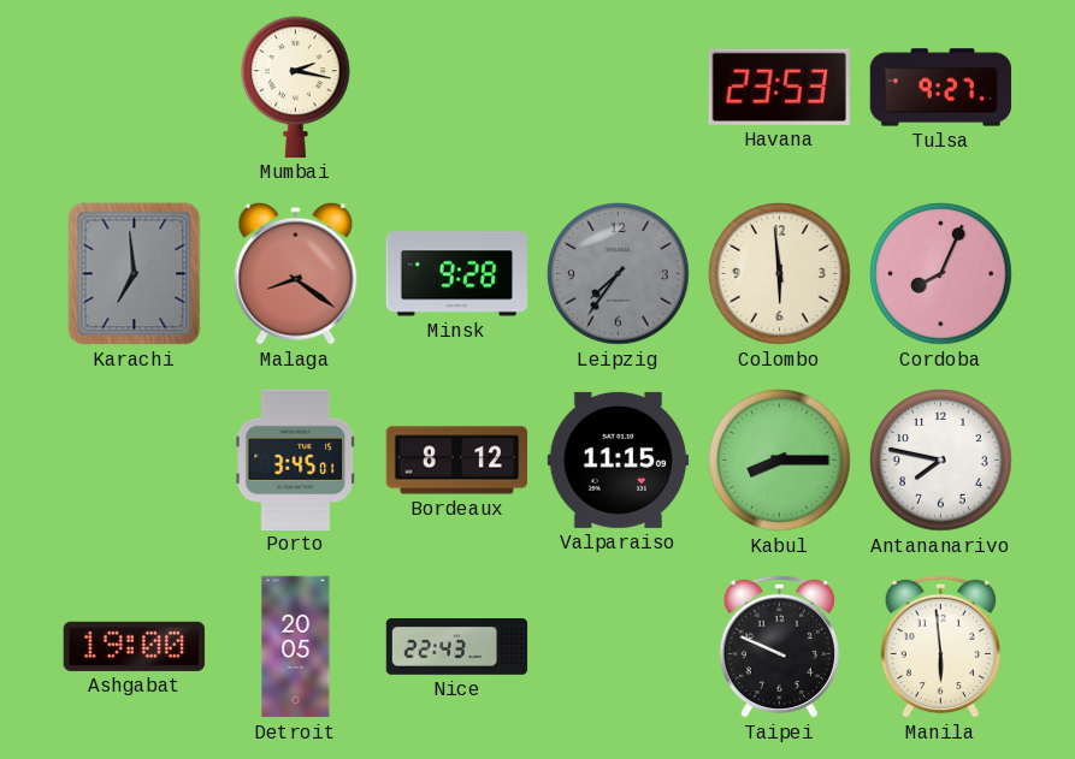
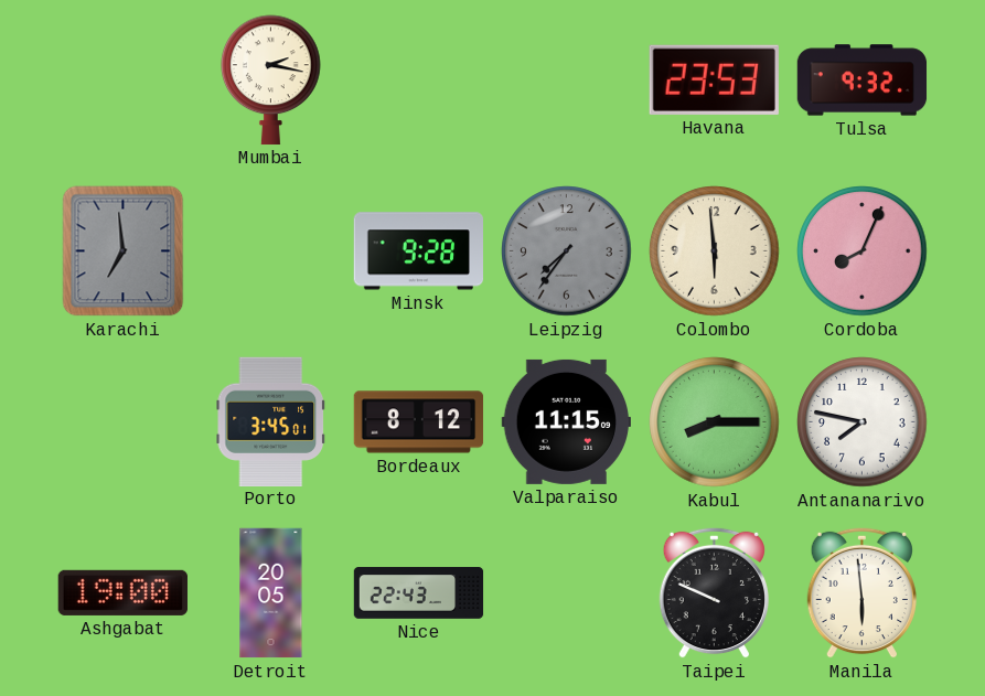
Tulsa: 9:27 -> 9:32 (863, 81)
Malaga: 8:21 -> none (296, 273)
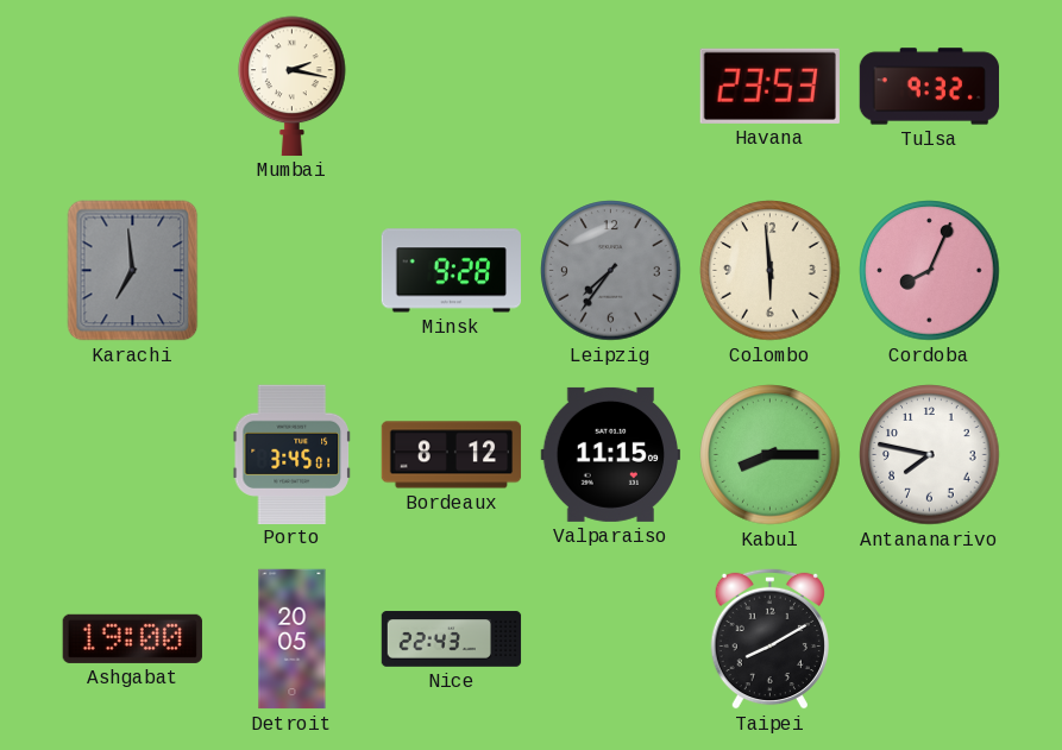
Taipei: 9:49 -> 8:10 (769, 638)
Manila: 5:59 -> none (861, 592)
